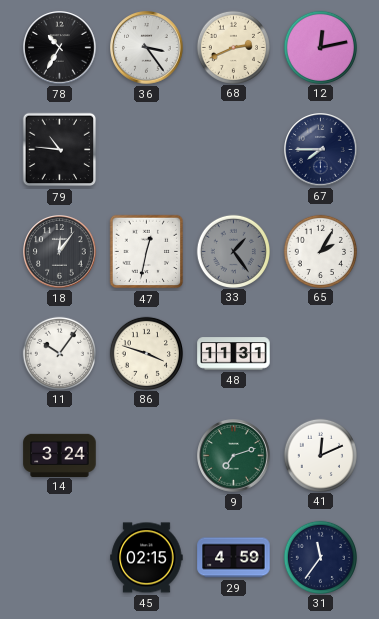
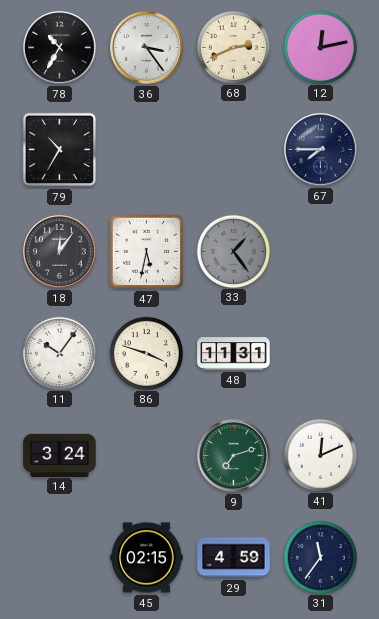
79: 10:46 -> 10:35 (60, 150)
47: 12:32 -> 5:32 (147, 252)
65: 2:05 -> none (320, 251)
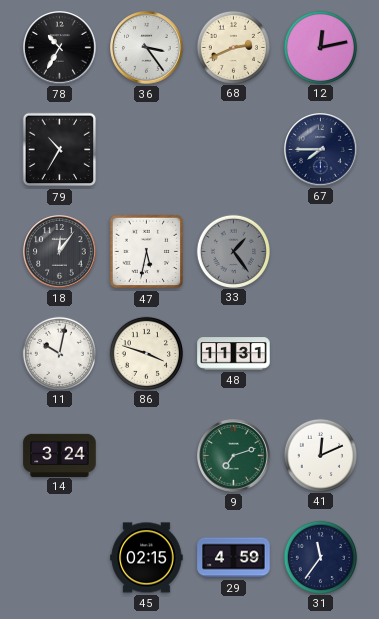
11: 10:06 -> 10:02 (59, 353)
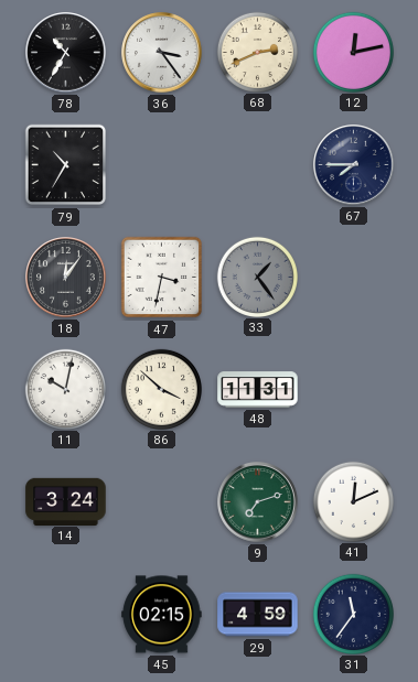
47: 5:32 -> 3:32 (162, 278)
86: 3:48 -> 3:52 (161, 389)
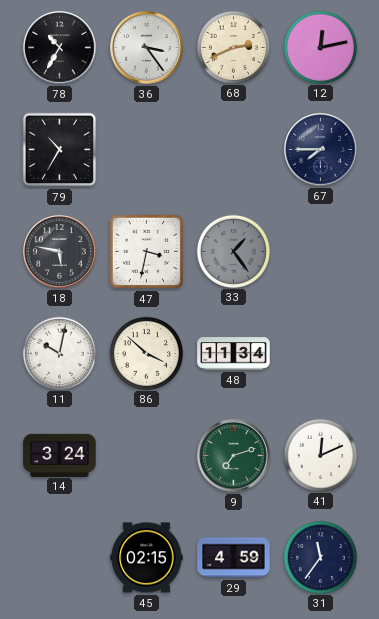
18: 12:06 -> 5:47 (60, 252)
48: 11:31 -> 11:34 (234, 354)
